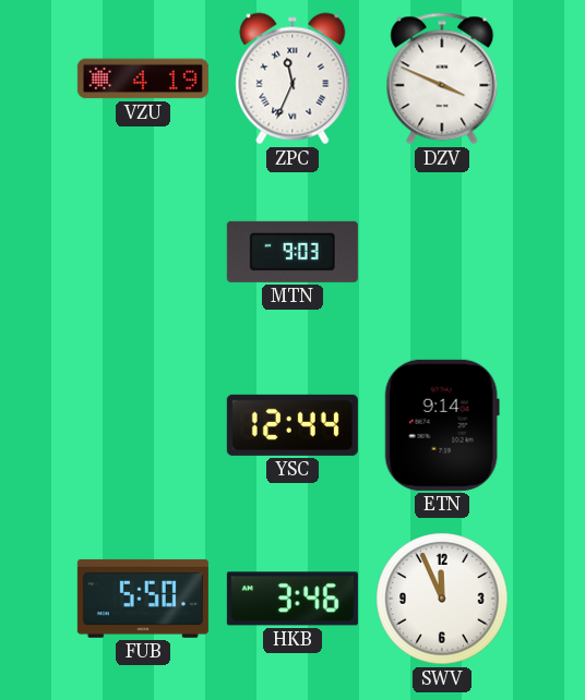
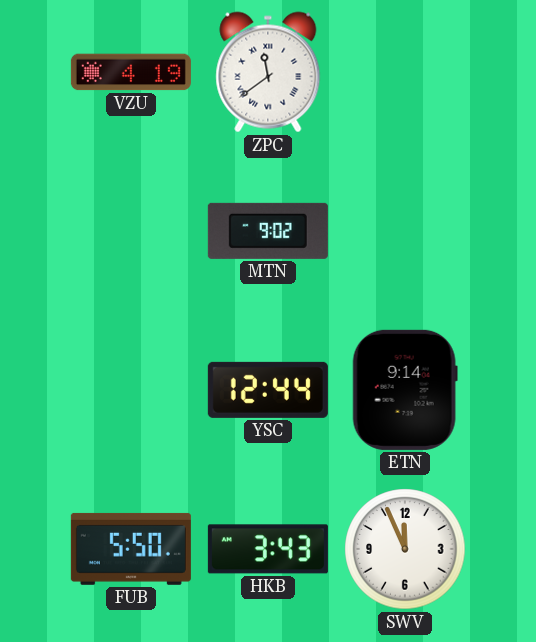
ZPC: 11:34 -> 11:39 (268, 72)
DZV: 3:49 -> none (442, 79)
MTN: 9:03 -> 9:02 (268, 231)
HKB: 3:46 -> 3:43 (268, 549)
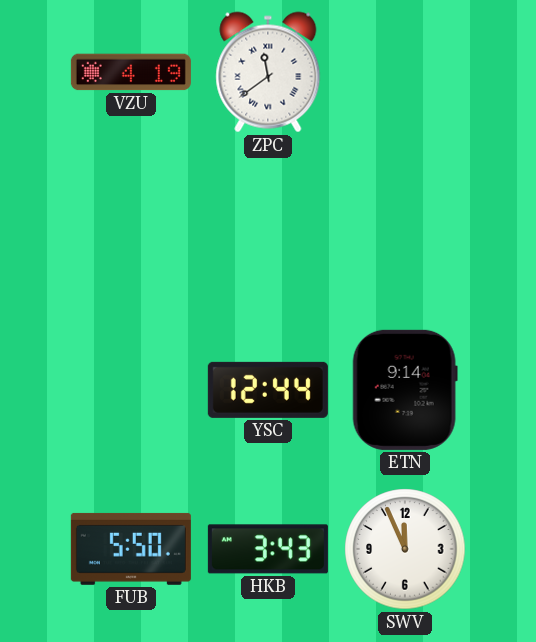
MTN: 9:02 -> none (268, 231)
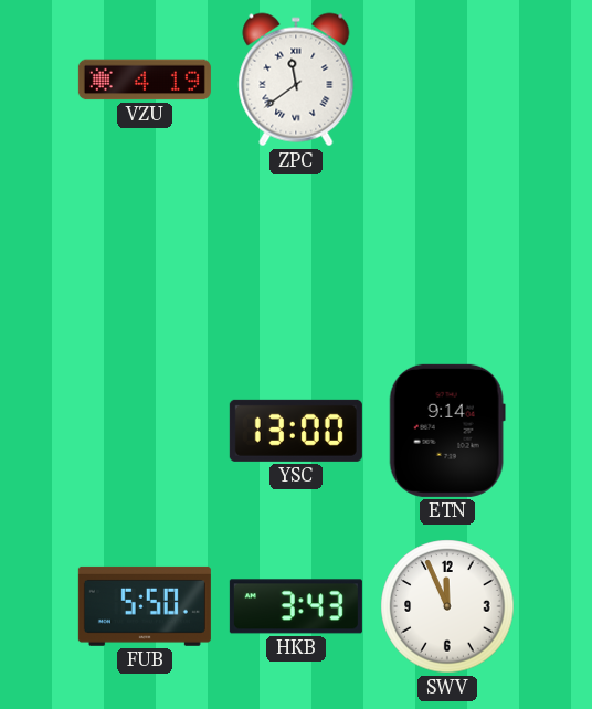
YSC: 12:44 -> 13:00 (296, 431)
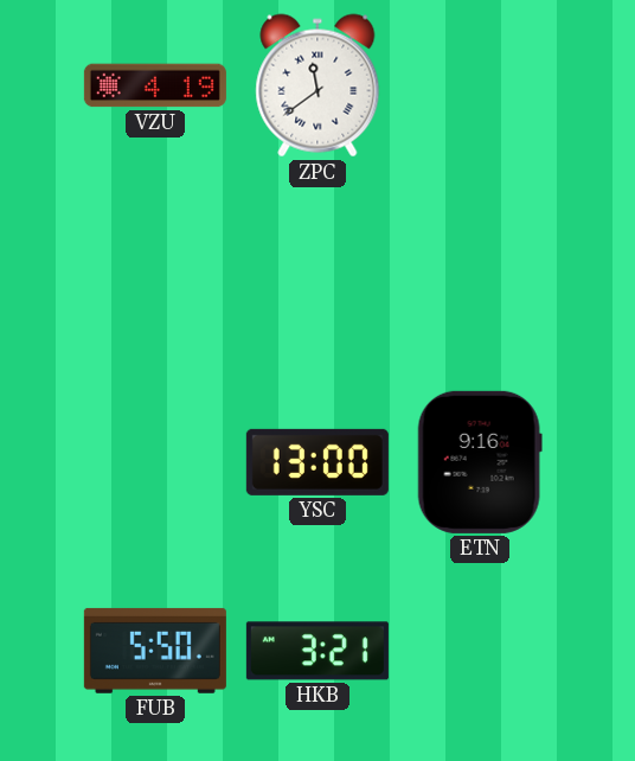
ETN: 9:14 -> 9:16 (480, 462)
HKB: 3:43 -> 3:21 (317, 651)
SWV: 11:56 -> none (447, 606)
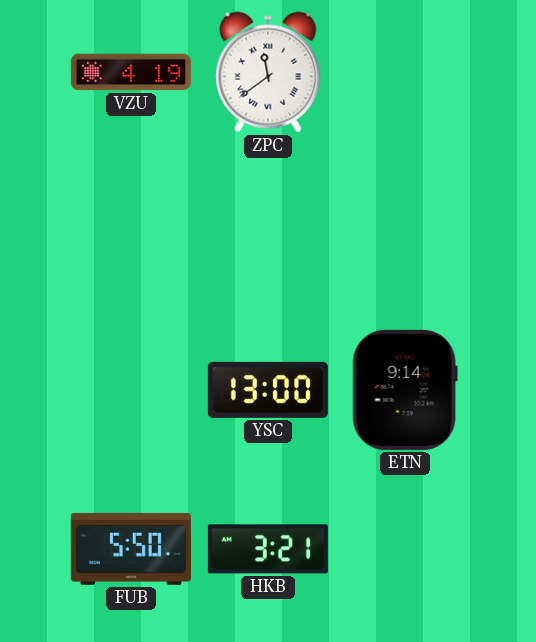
ETN: 9:16 -> 9:14 (405, 390)
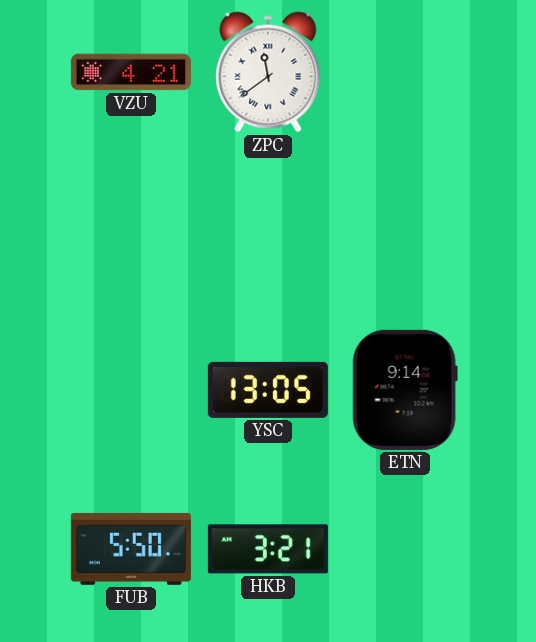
VZU: 4:19 -> 4:21 (131, 72)
YSC: 13:00 -> 13:05 (268, 390)
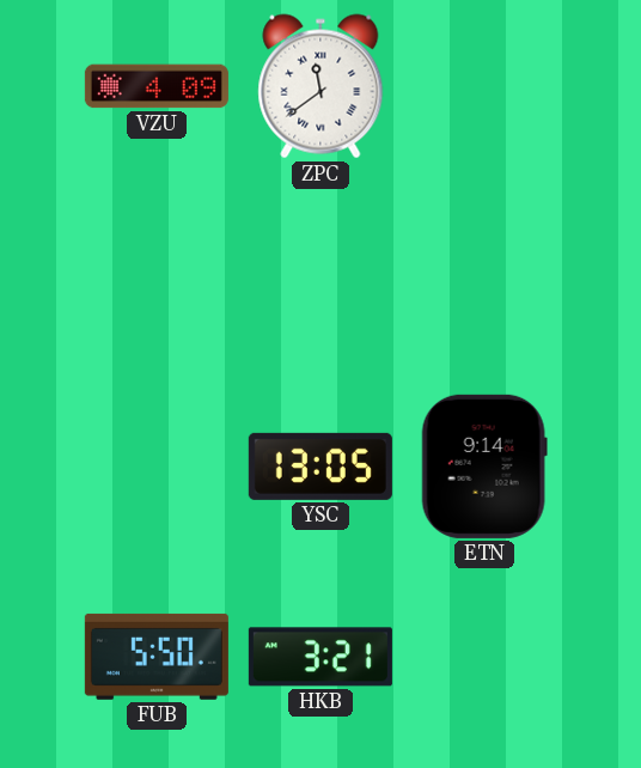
VZU: 4:21 -> 4:09 (157, 86)
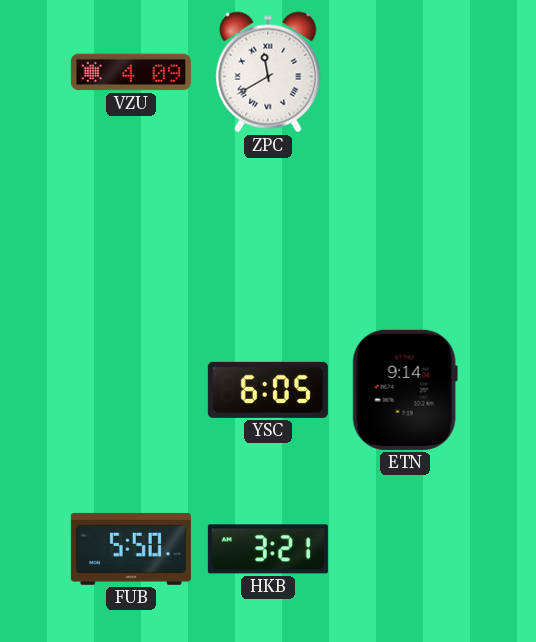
ZPC: 11:39 -> 11:40 (268, 72)
YSC: 13:05 -> 6:05 (268, 390)
